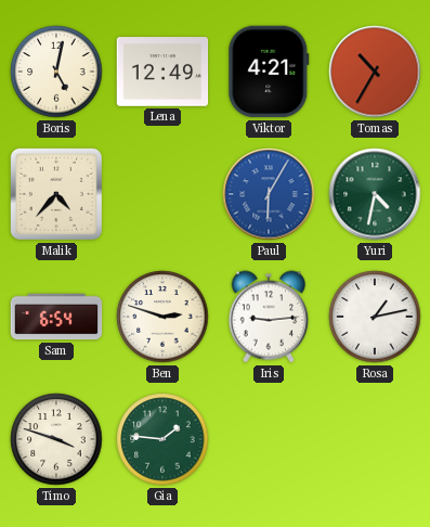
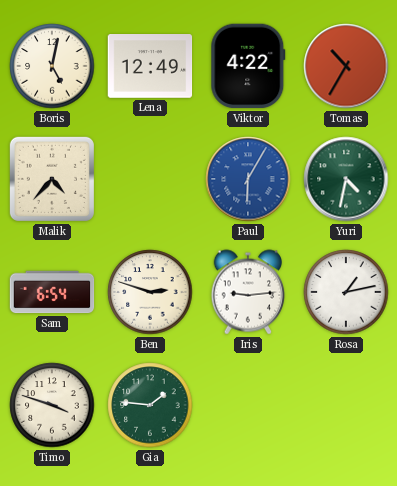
Viktor: 4:21 -> 4:22 (248, 66)
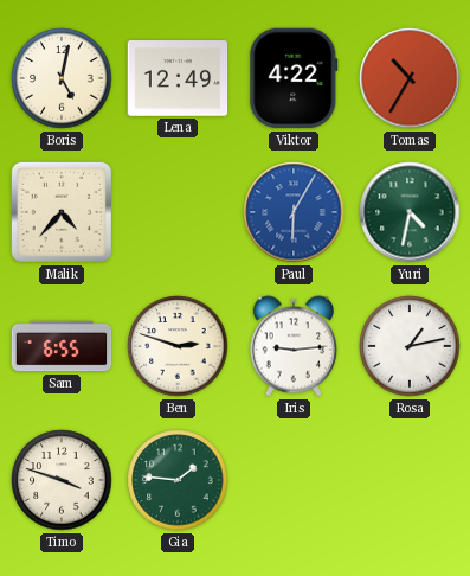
Sam: 6:54 -> 6:55 (62, 346)
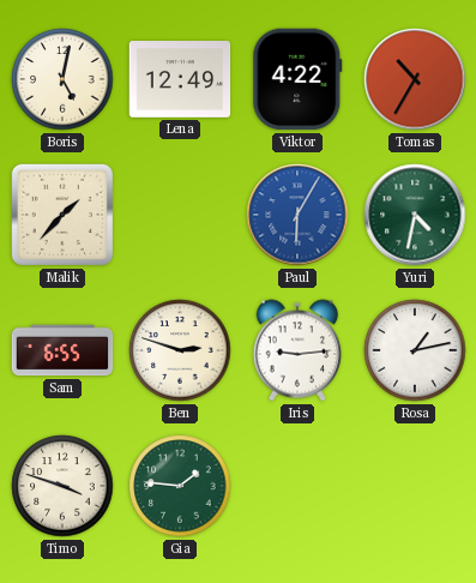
Malik: 4:37 -> 1:37 (62, 215)
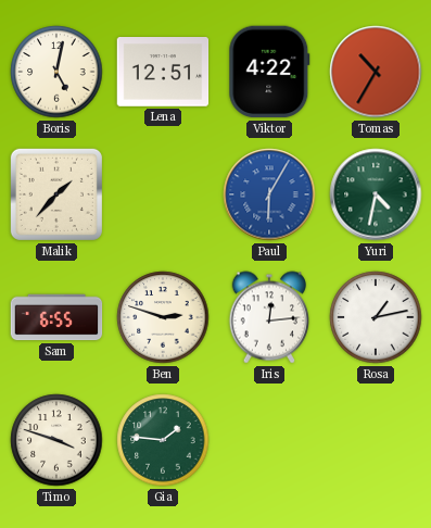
Lena: 12:49 -> 12:51 (163, 73)
Iris: 9:14 -> 12:14 (269, 317)
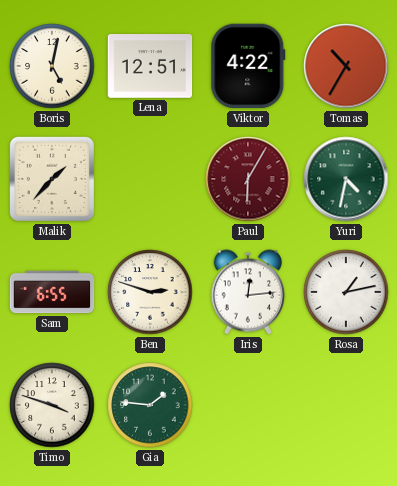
Paul dial: blue -> burgundy (248, 179)
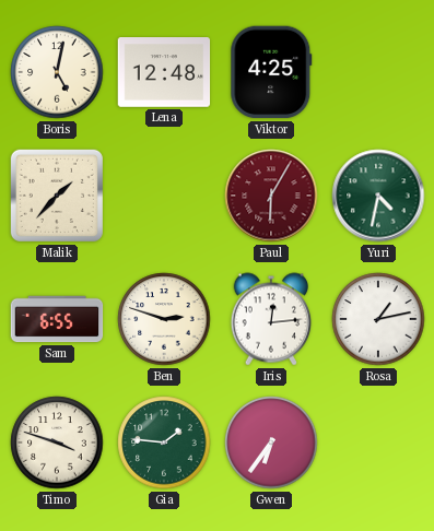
Lena: 12:51 -> 12:48 (164, 73)
Viktor: 4:22 -> 4:25 (271, 72)
Tomas: 10:35 -> none (346, 66)
Gwen: none -> 6:36 (271, 442)
